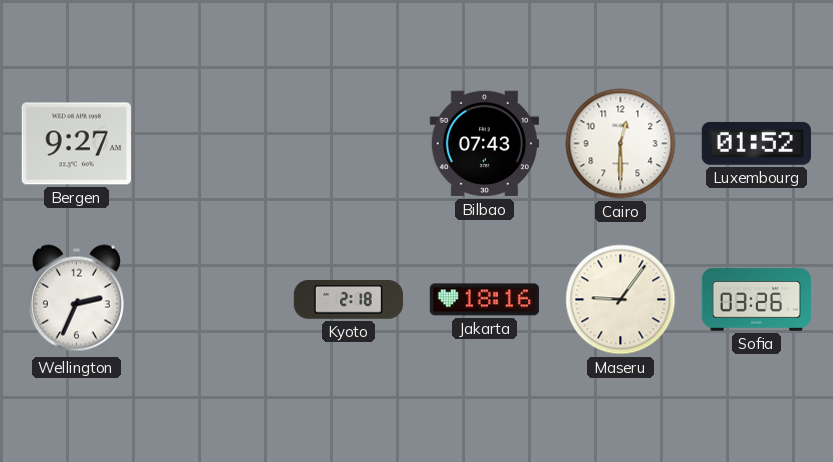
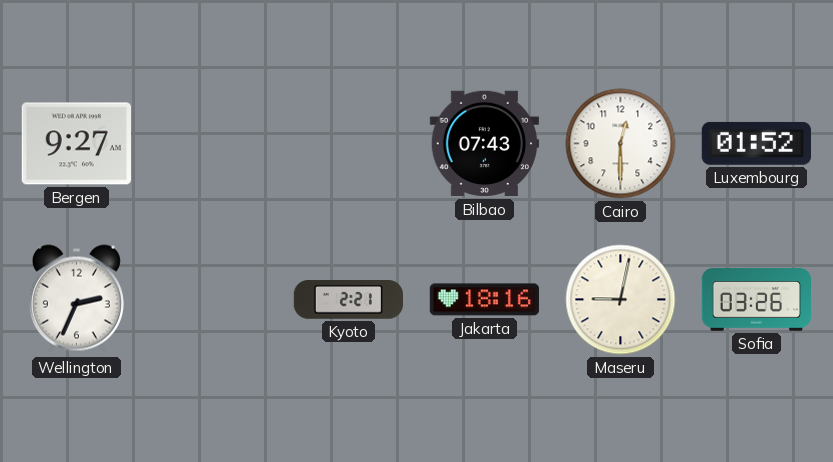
Kyoto: 2:18 -> 2:21 (348, 300)
Maseru: 9:06 -> 9:02 (621, 300)
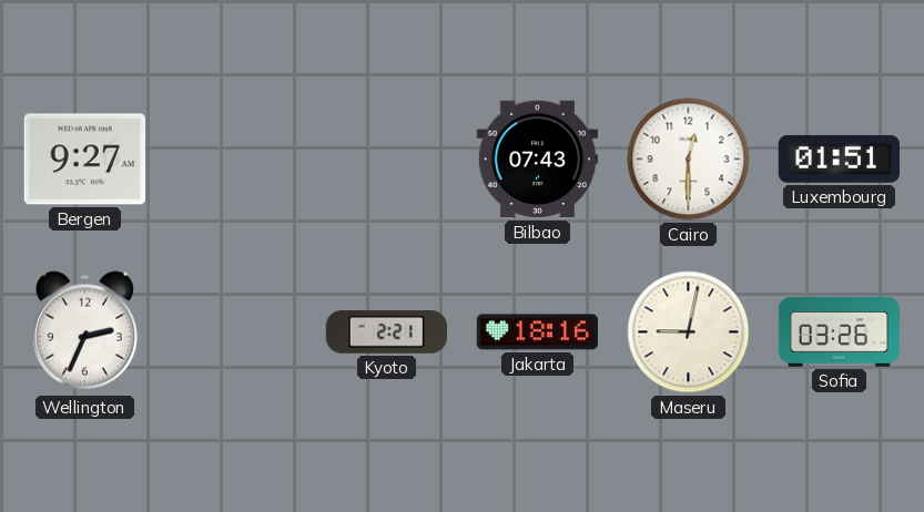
Luxembourg: 01:52 -> 01:51 (839, 158)
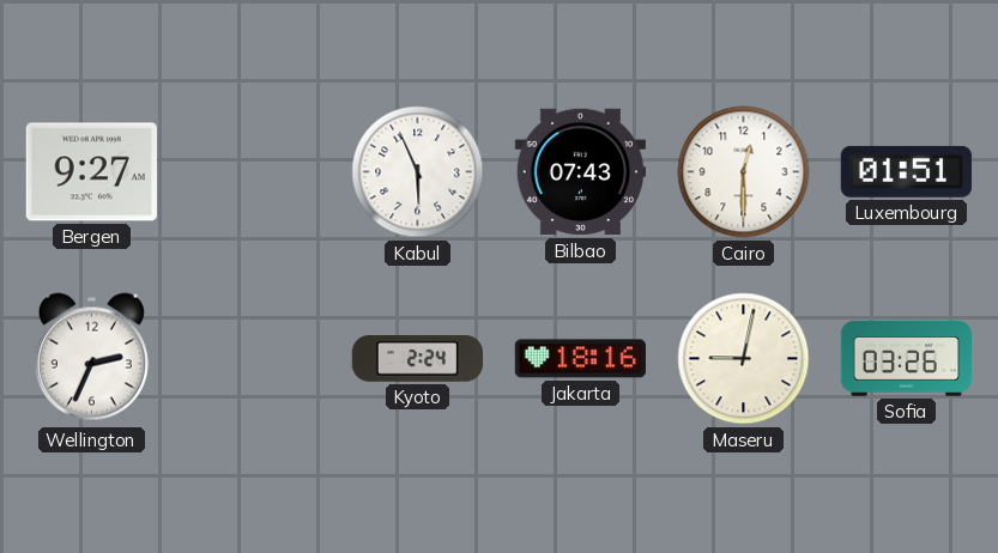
Kabul: none -> 5:56 (418, 172)
Kyoto: 2:21 -> 2:24 (417, 359)
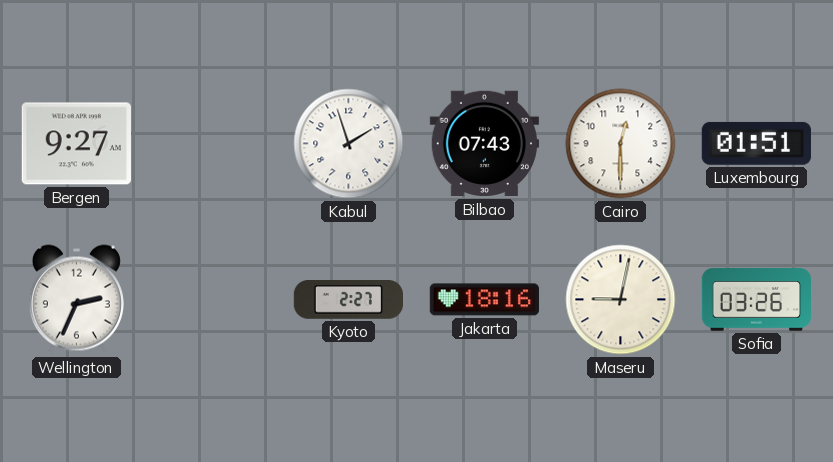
Kabul: 5:56 -> 1:57 (349, 144)
Kyoto: 2:24 -> 2:27 (348, 300)
